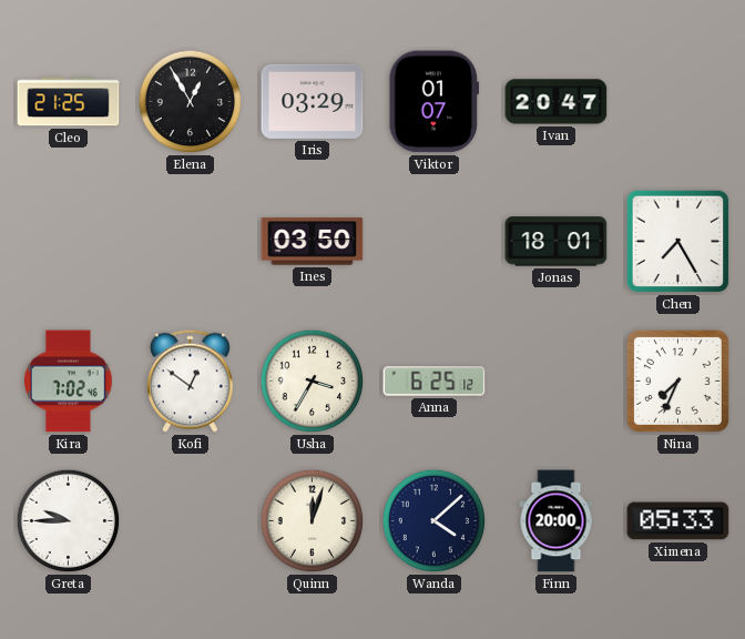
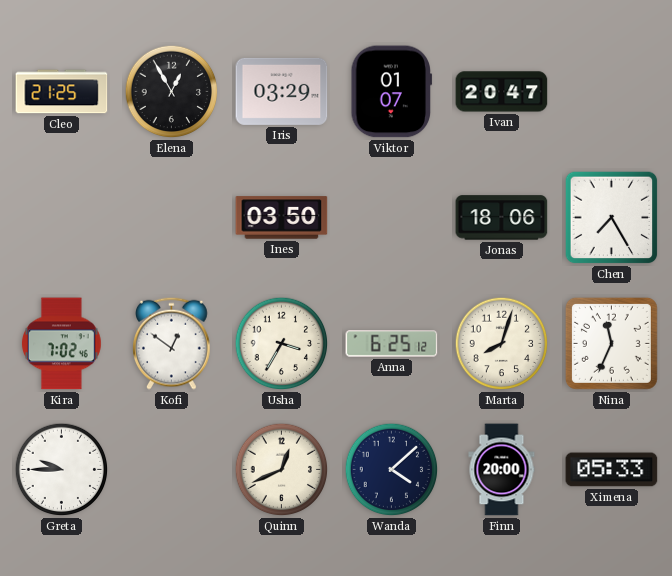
Jonas: 18:01 -> 18:06 (502, 218)
Marta: none -> 8:03 (502, 344)
Nina: 7:34 -> 11:34 (611, 343)
Quinn: 12:03 -> 12:41 (282, 470)
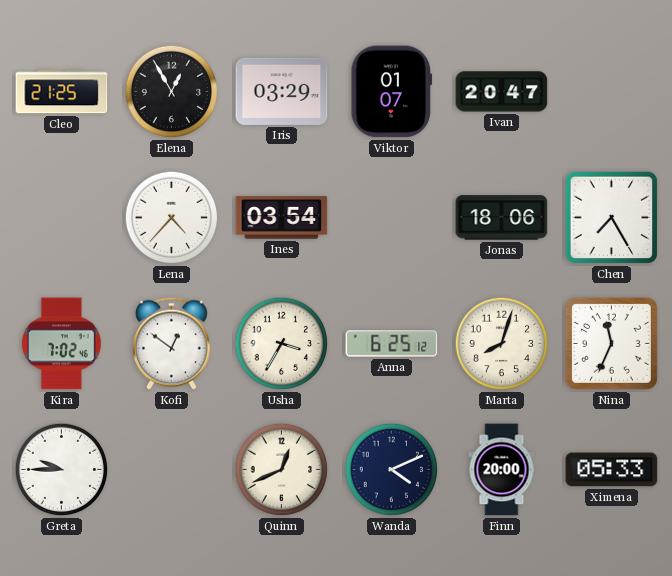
Lena: none -> 4:37 (172, 218)
Ines: 03:50 -> 03:54 (282, 218)
Wanda: 4:08 -> 4:11 (392, 470)
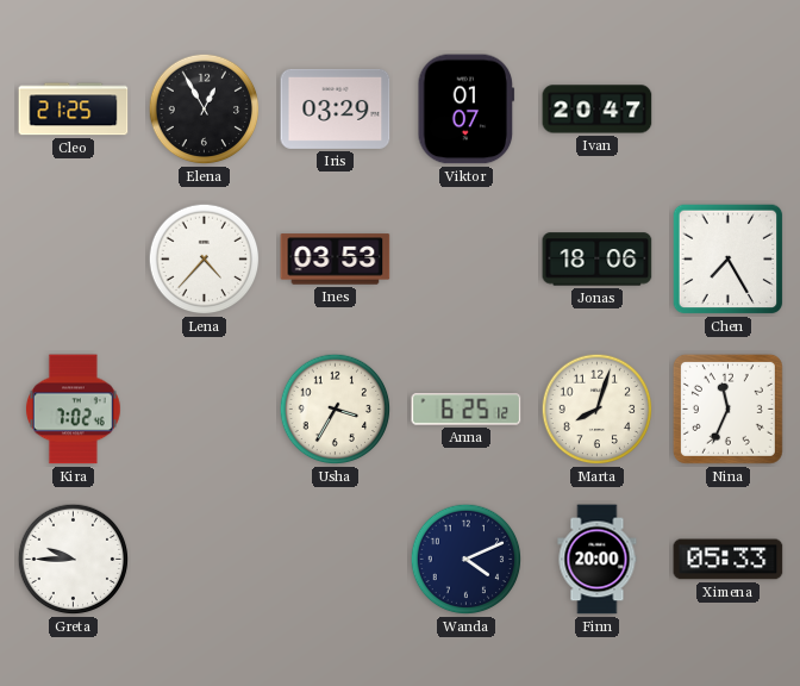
Ines: 03:54 -> 03:53 (336, 260)
Kofi: 12:51 -> none (172, 343)
Quinn: 12:41 -> none (282, 470)
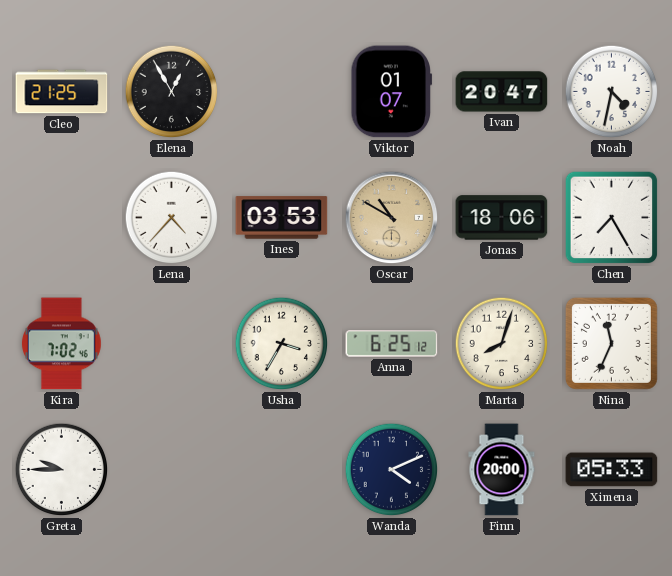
Iris: 03:29 -> none (336, 108)
Noah: none -> 4:32 (612, 92)
Oscar: none -> 10:50 (392, 218)
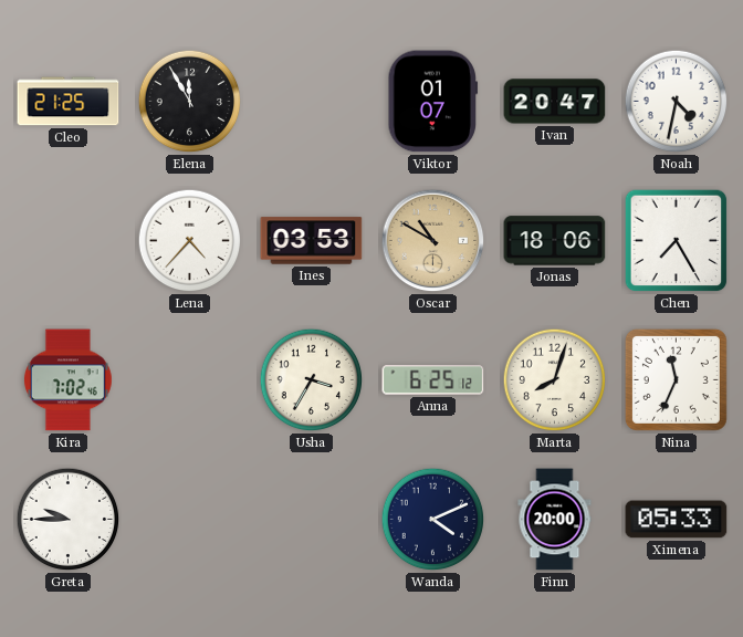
Elena: 12:55 -> 11:55 (190, 102)
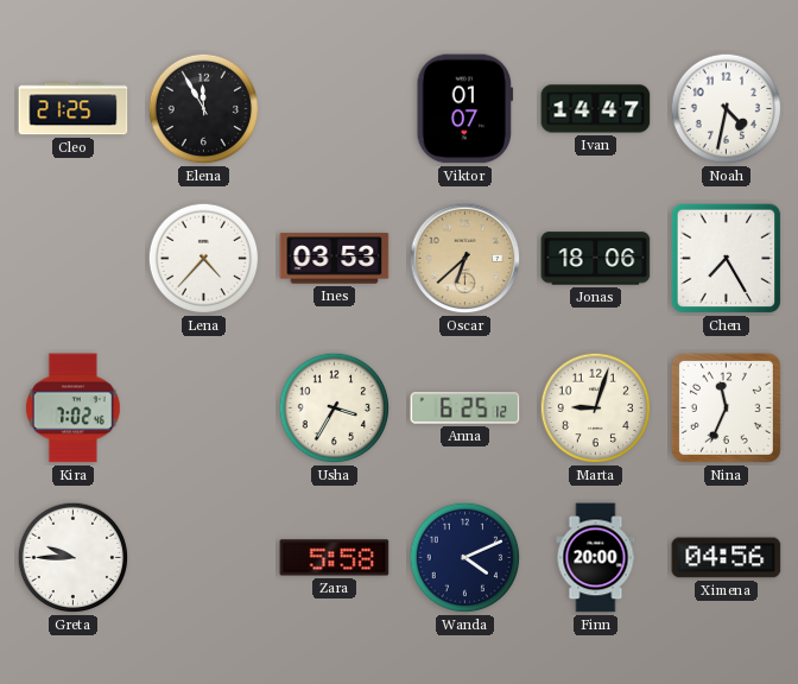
Ivan: 20:47 -> 14:47 (596, 109)
Oscar: 10:50 -> 6:38 (465, 259)
Marta: 8:03 -> 9:03 (596, 408)
Zara: none -> 5:58 (335, 558)
Ximena: 05:33 -> 04:56 (727, 558)
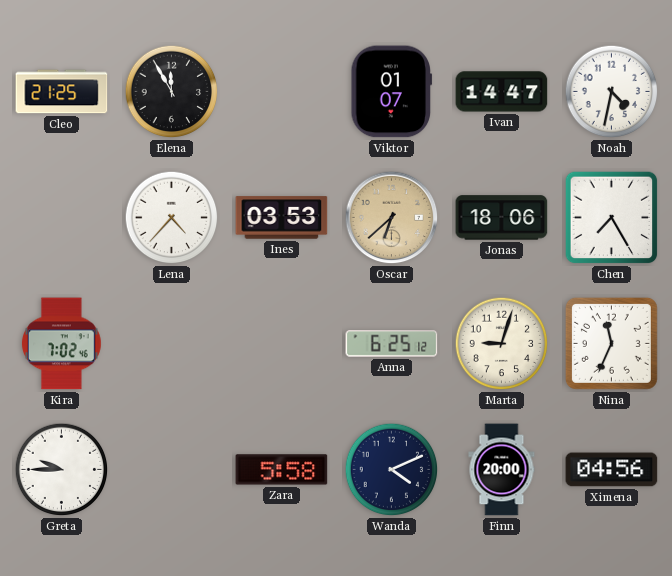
Usha: 3:35 -> none (335, 408)
